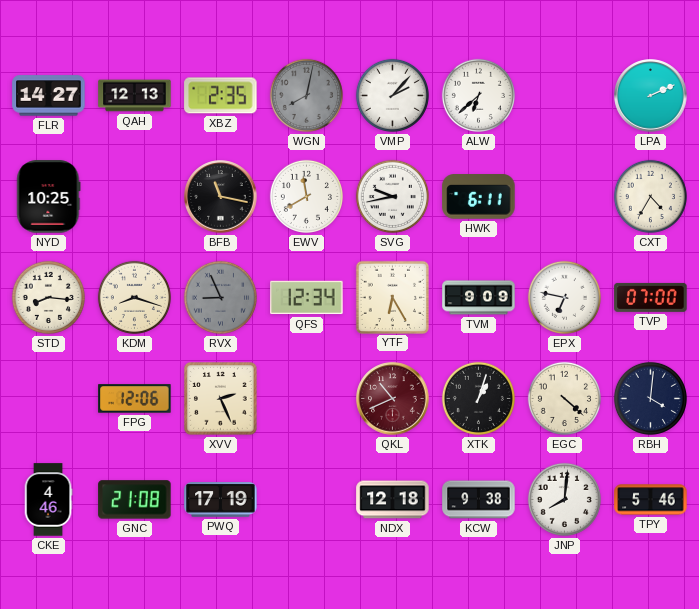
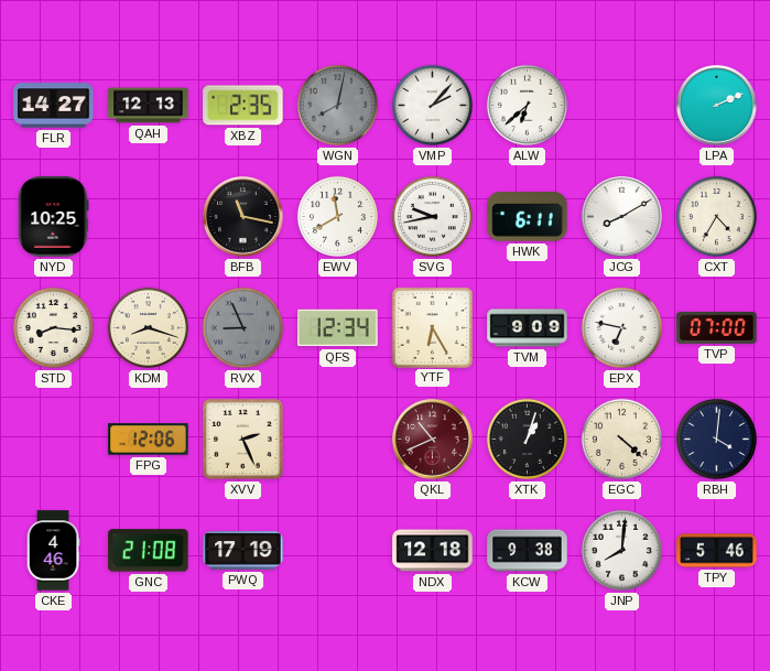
JCG: none -> 8:10 (622, 217)
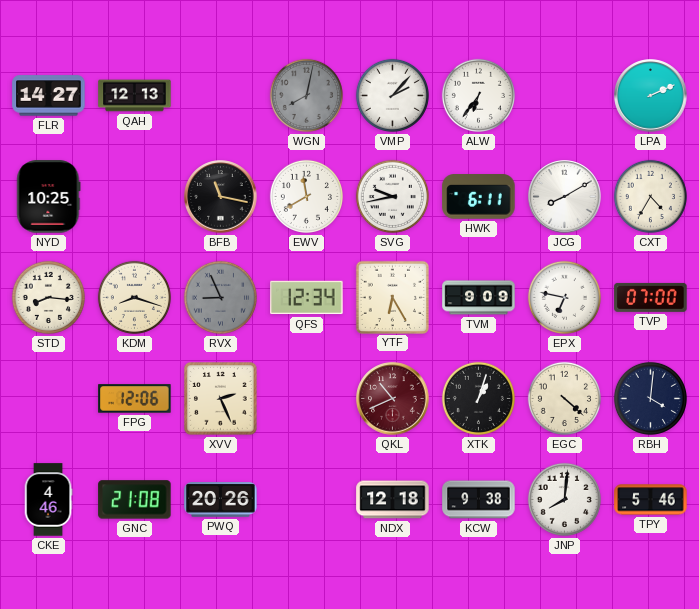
XBZ: 2:35 -> none (243, 106)
ALW: 6:38 -> 6:36 (478, 95)
PWQ: 17:19 -> 20:26 (221, 500)
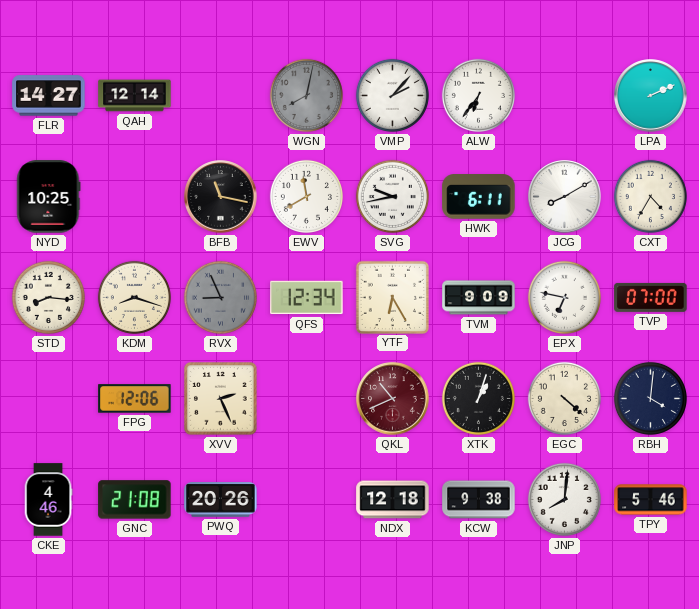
QAH: 12:13 -> 12:14 (135, 96)
